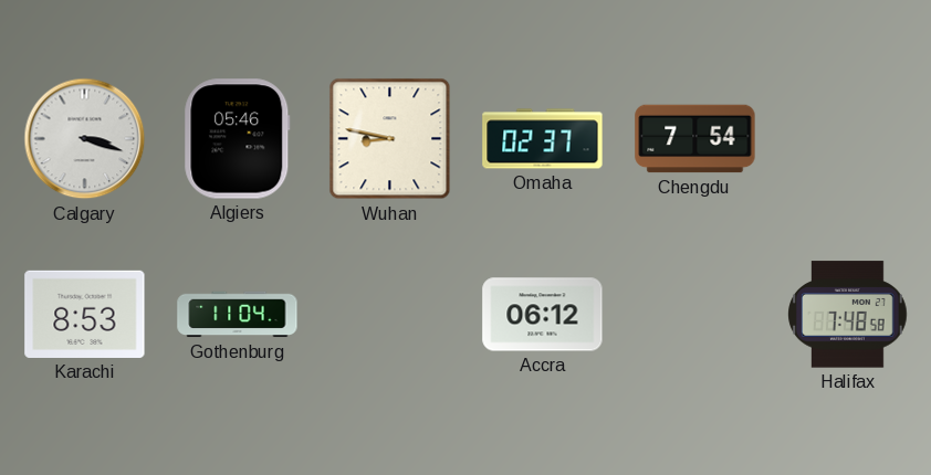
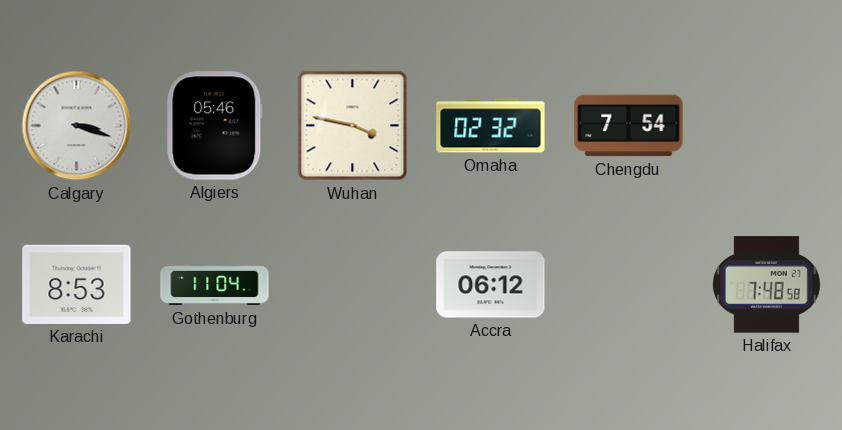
Wuhan: 8:47 -> 3:47 (353, 126)
Omaha: 02:37 -> 02:32 (491, 126)
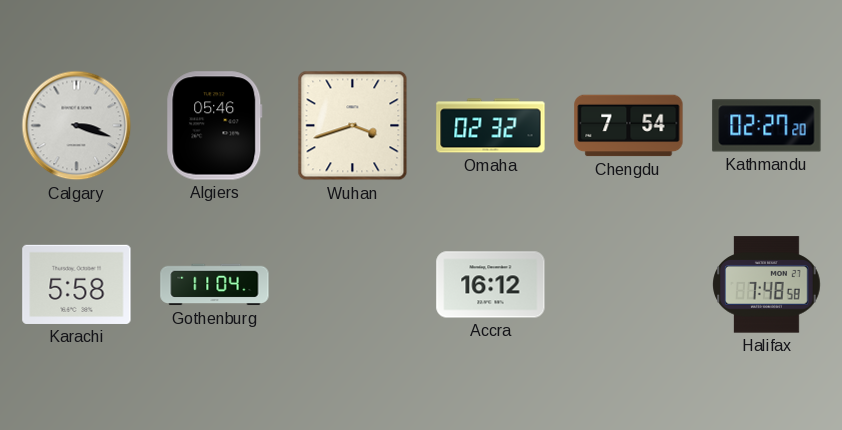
Wuhan: 3:47 -> 3:42 (353, 126)
Kathmandu: none -> 02:27 (767, 126)
Karachi: 8:53 -> 5:58 (77, 284)
Accra: 06:12 -> 16:12 (491, 285)
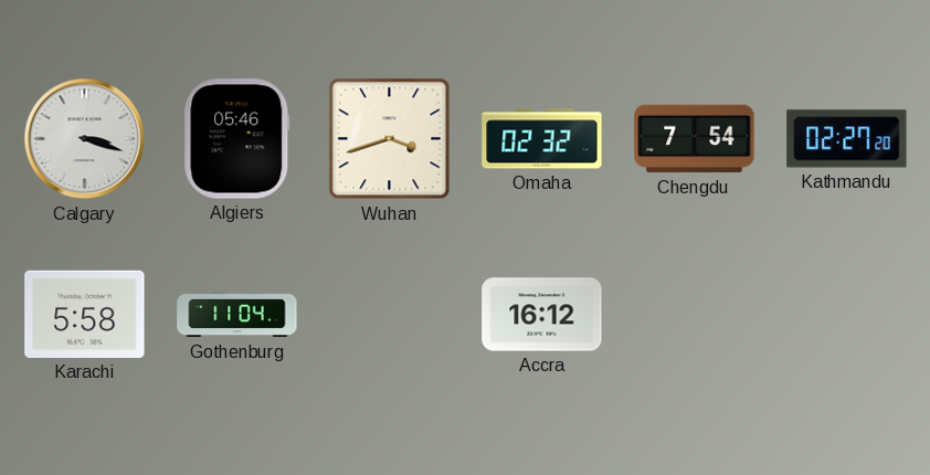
Halifax: 7:48 -> none (767, 285)
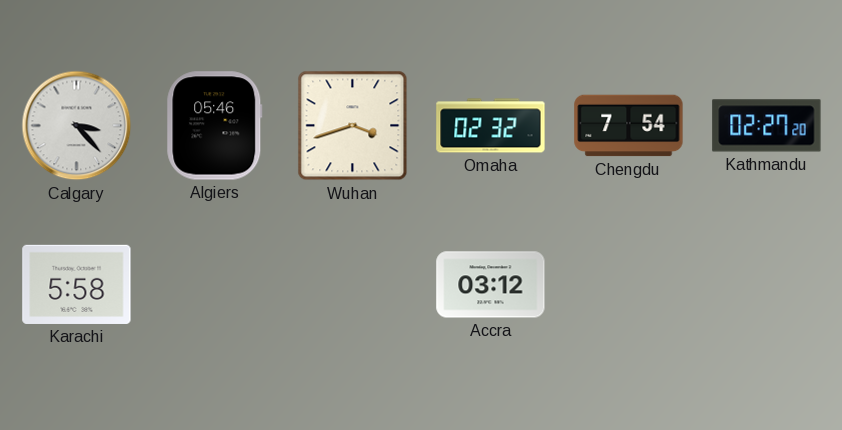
Calgary: 3:18 -> 3:23 (77, 126)
Gothenburg: 11:04 -> none (237, 315)
Accra: 16:12 -> 03:12 (491, 285)
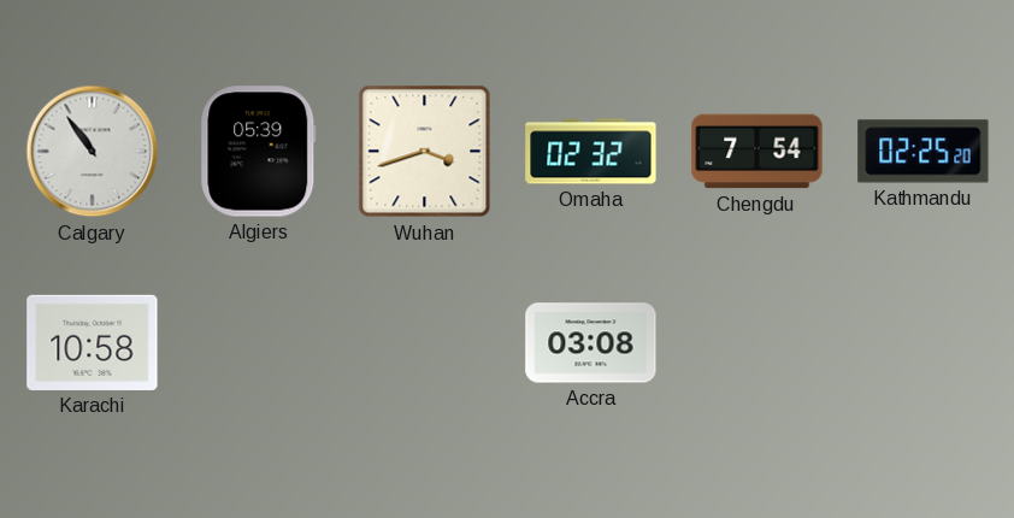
Calgary: 3:23 -> 10:54 (93, 152)
Algiers: 05:46 -> 05:39 (259, 152)
Kathmandu: 02:27 -> 02:25 (924, 152)
Karachi: 5:58 -> 10:58 (93, 342)
Accra: 03:12 -> 03:08 (591, 343)
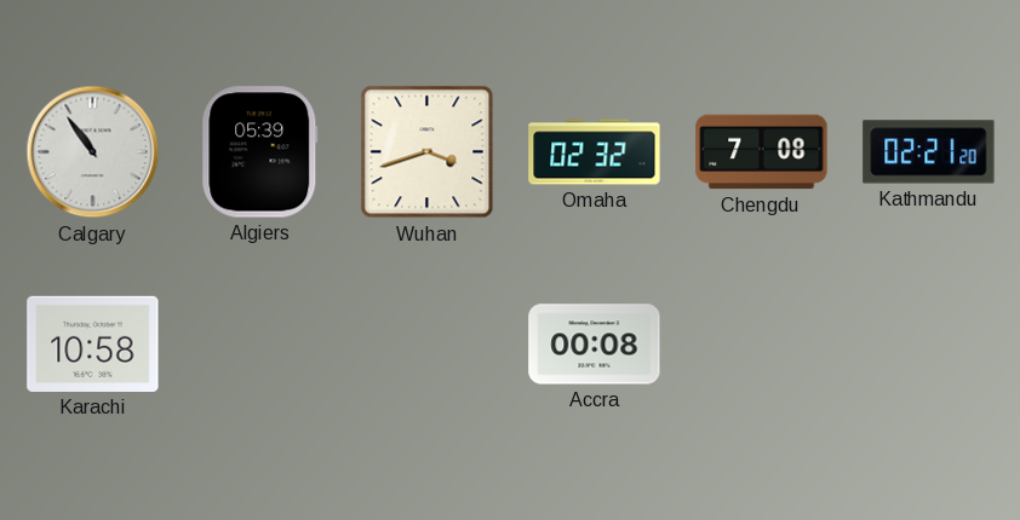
Chengdu: 7:54 -> 7:08 (762, 152)
Kathmandu: 02:25 -> 02:21 (929, 152)
Accra: 03:08 -> 00:08 (595, 345)
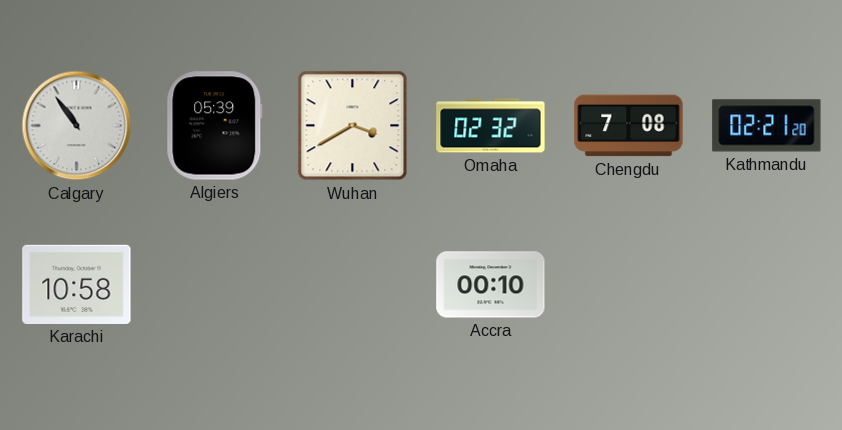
Wuhan: 3:42 -> 3:40 (353, 126)
Accra: 00:08 -> 00:10 (491, 285)
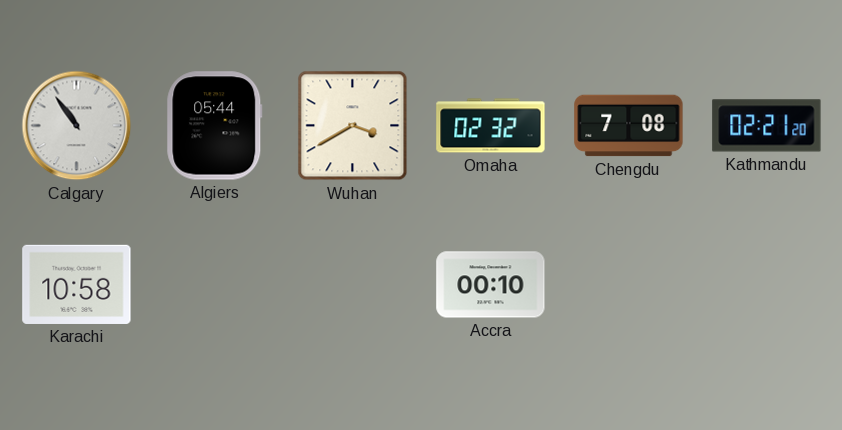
Algiers: 05:39 -> 05:44 (215, 126)
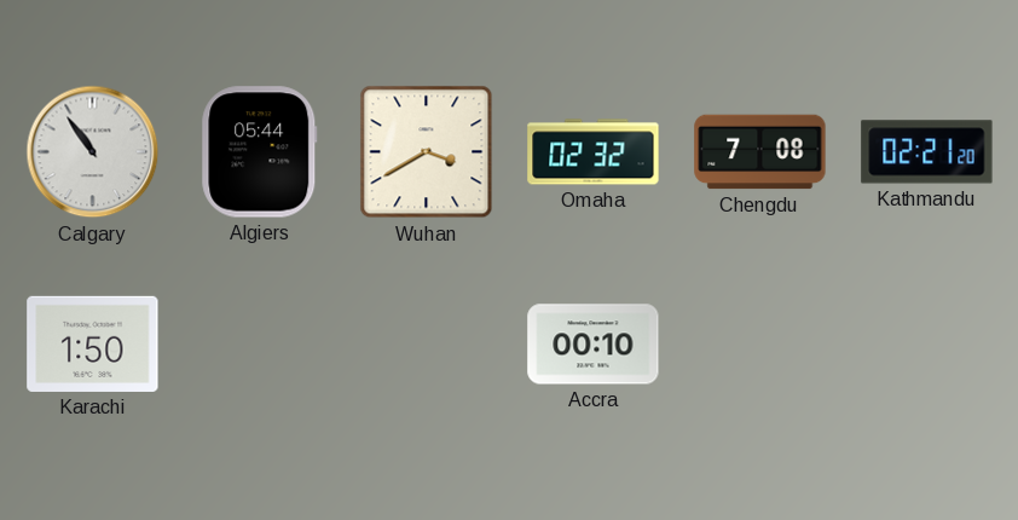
Karachi: 10:58 -> 1:50 (93, 343)
